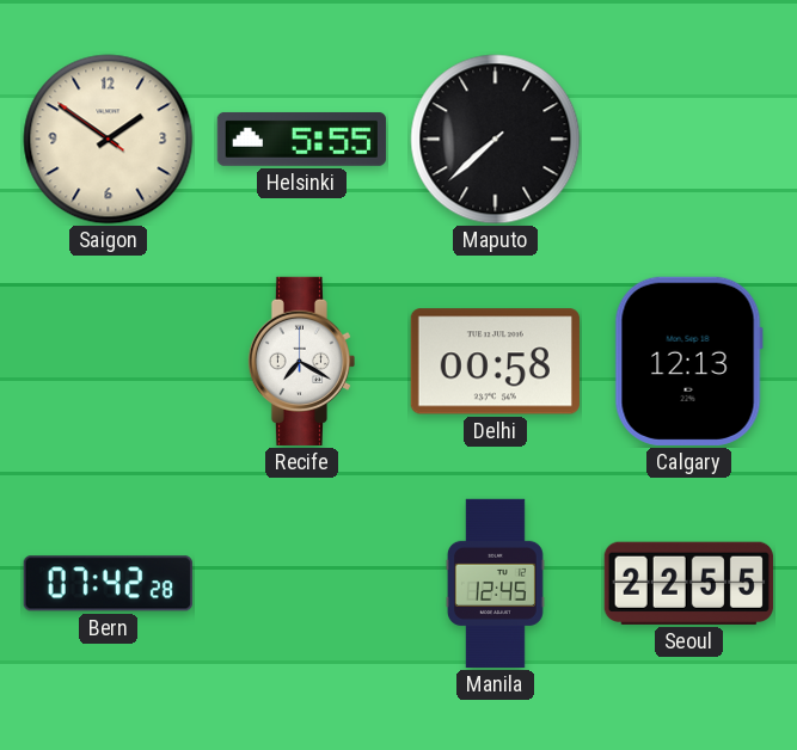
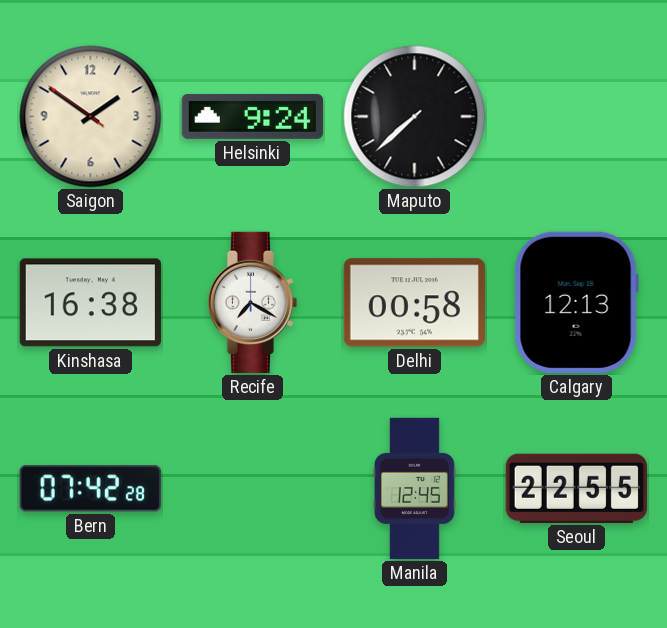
Helsinki: 5:55 -> 9:24 (252, 116)
Kinshasa: none -> 16:38 (90, 303)
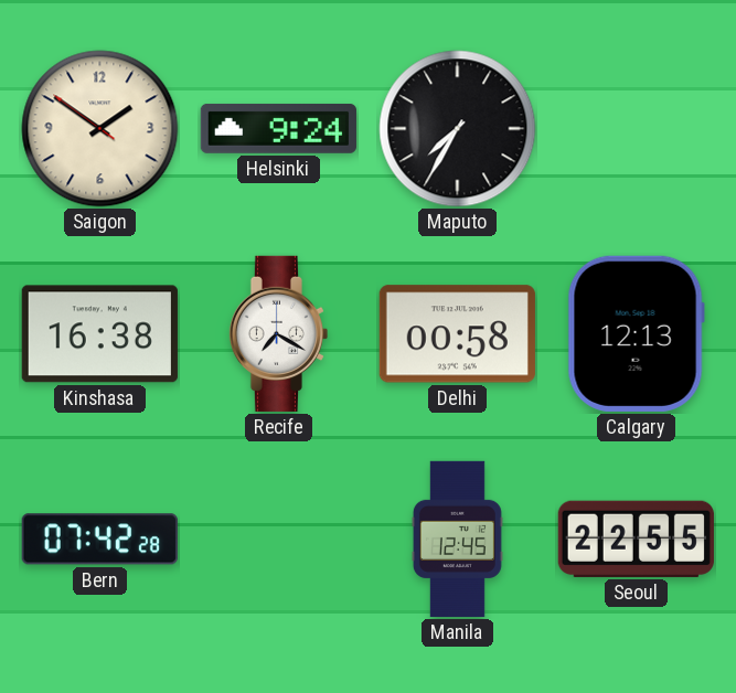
Maputo: 7:38 -> 7:35 (458, 129)
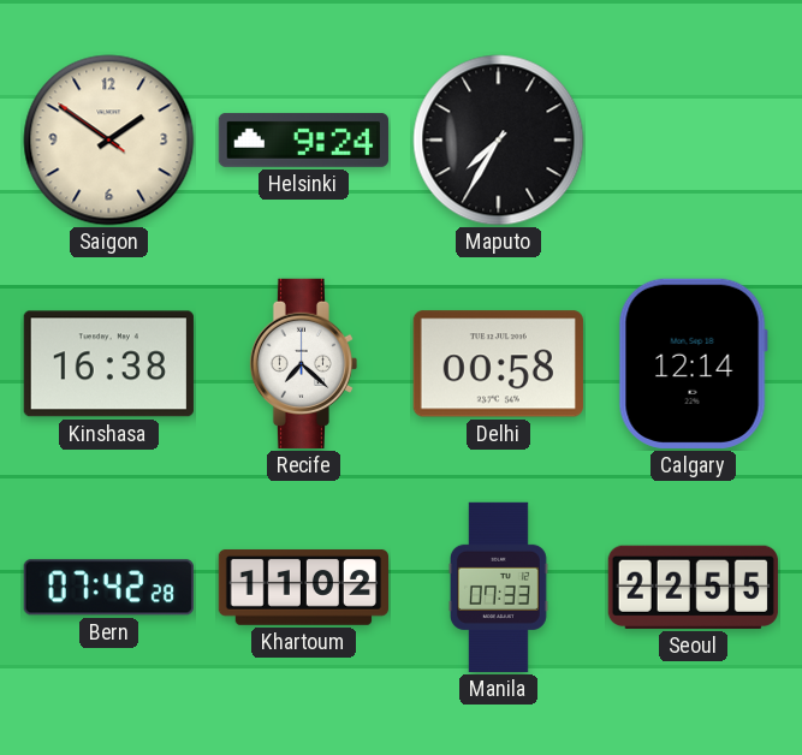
Recife: 7:20 -> 7:22 (303, 363)
Calgary: 12:13 -> 12:14 (693, 363)
Khartoum: none -> 11:02 (303, 587)
Manila: 12:45 -> 07:33 (498, 588)
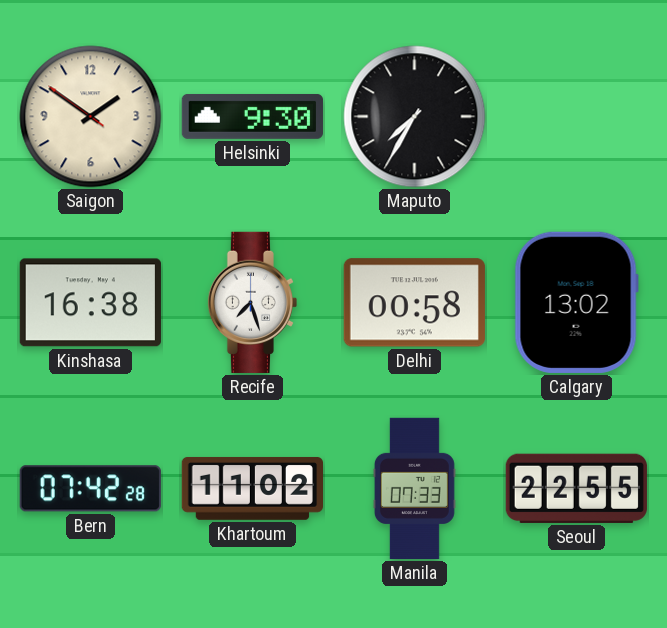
Helsinki: 9:24 -> 9:30 (252, 116)
Recife: 7:22 -> 7:27 (252, 302)
Calgary: 12:14 -> 13:02 (576, 302)
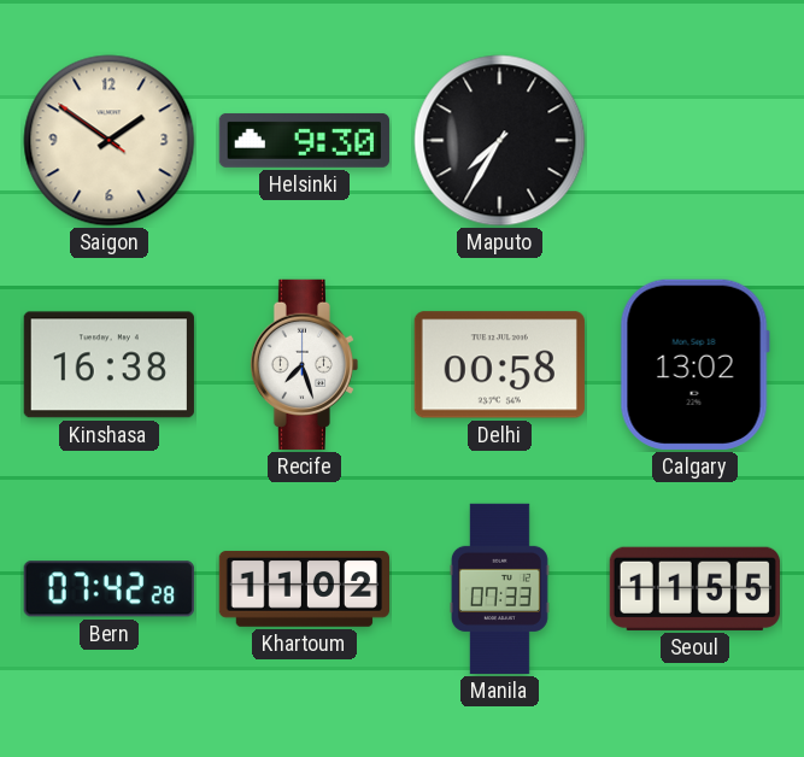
Seoul: 22:55 -> 11:55 (694, 588)
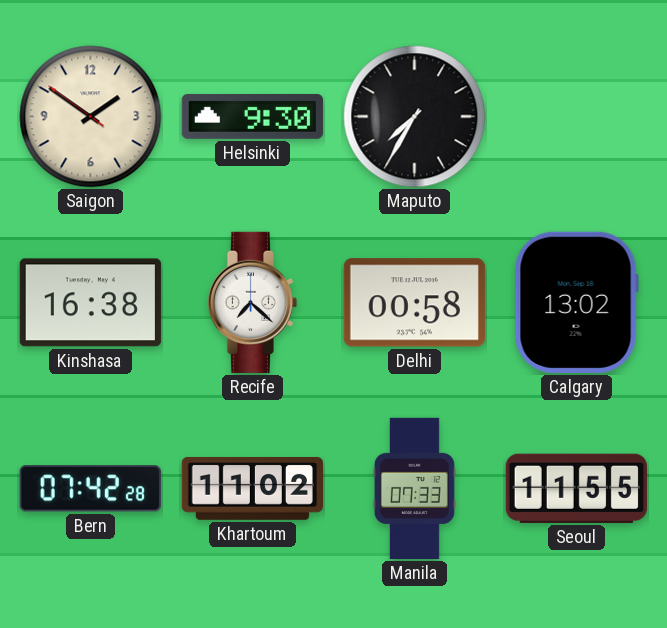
Recife: 7:27 -> 7:22 (252, 302)
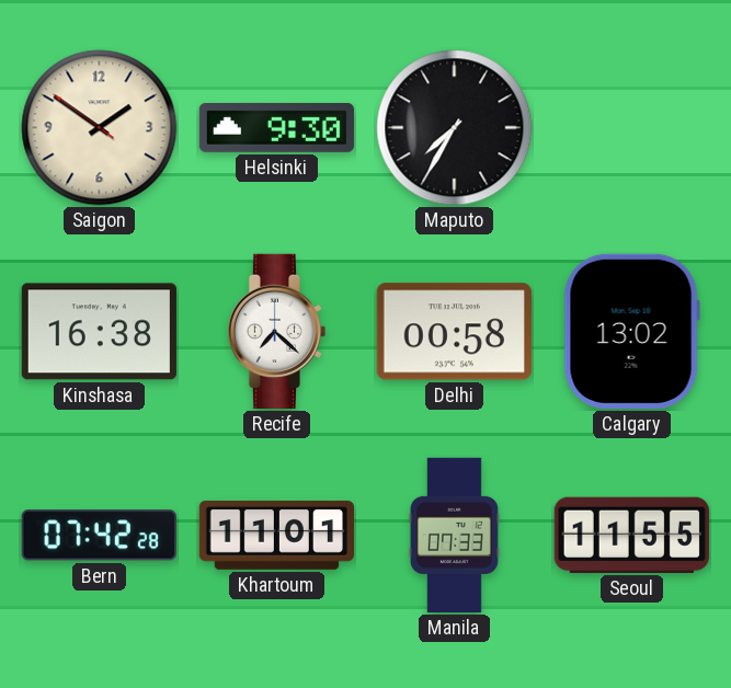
Khartoum: 11:02 -> 11:01 (276, 535)
